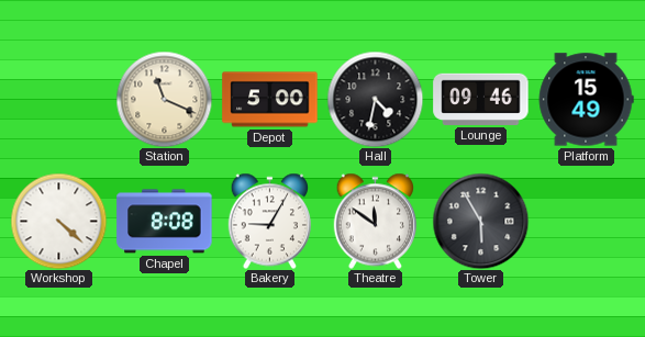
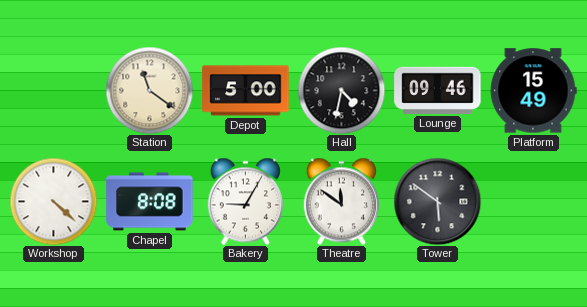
Station: 11:19 -> 11:21 (149, 90)
Tower: 5:55 -> 5:51 (437, 201)
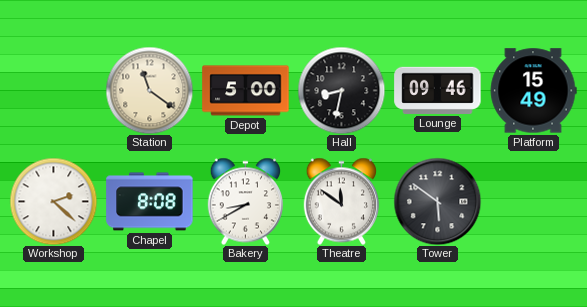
Hall: 4:32 -> 8:32 (341, 90)
Workshop: 4:22 -> 2:22 (53, 201)
Bakery: 9:05 -> 8:40 (245, 201)
